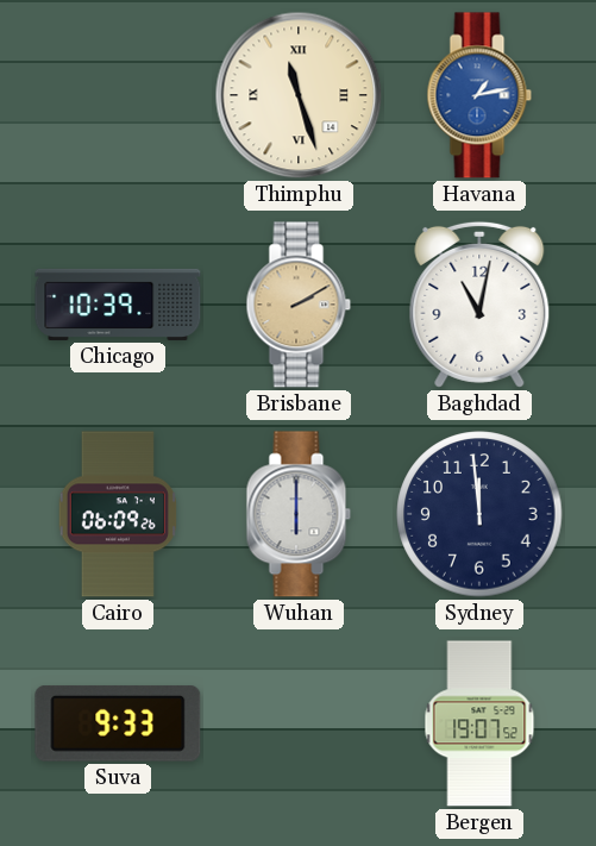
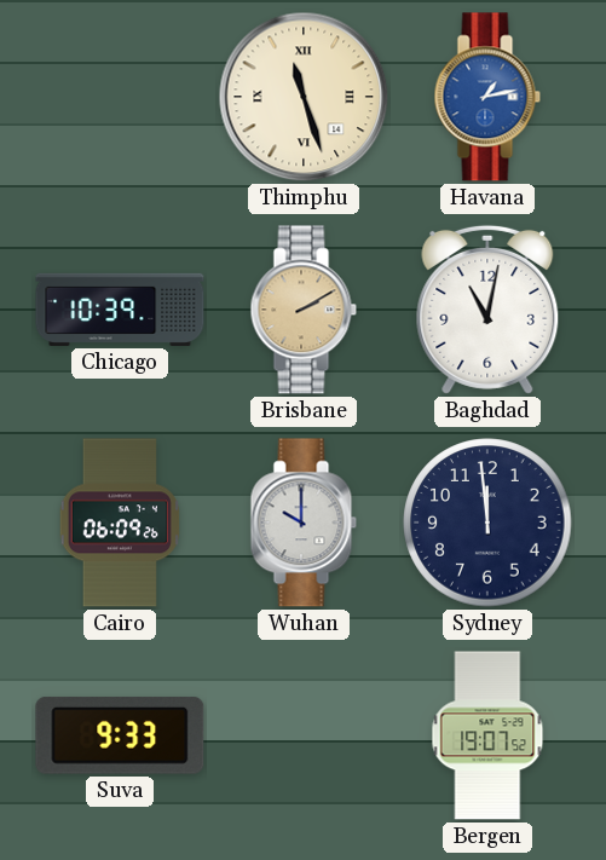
Wuhan: 6:00 -> 10:00 (304, 523)
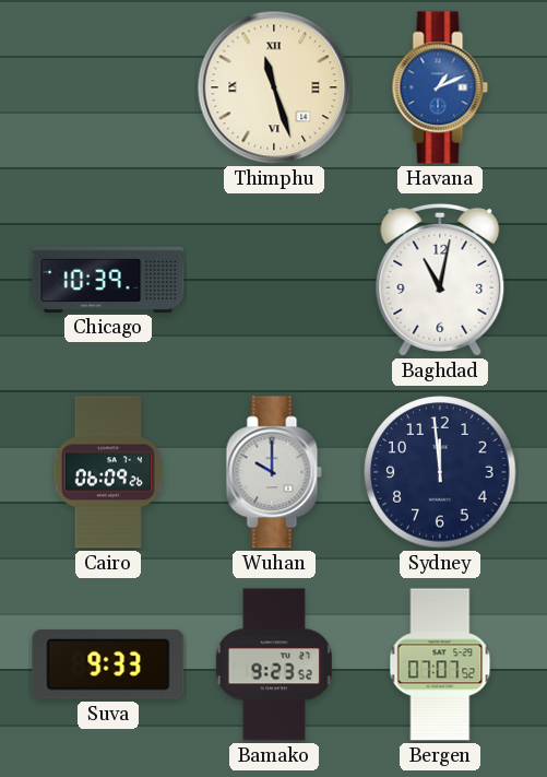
Havana: 1:13 -> 1:11 (440, 87)
Brisbane: 2:10 -> none (304, 310)
Bamako: none -> 9:23 (274, 664)
Bergen: 19:07 -> 07:07 (440, 664)
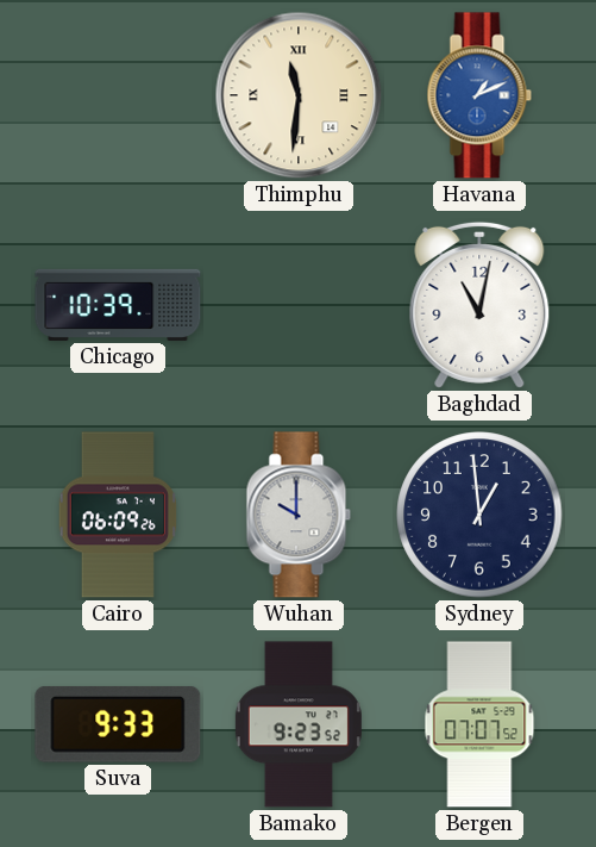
Thimphu: 11:27 -> 11:31 (299, 95)
Sydney: 11:59 -> 12:59 (479, 515)
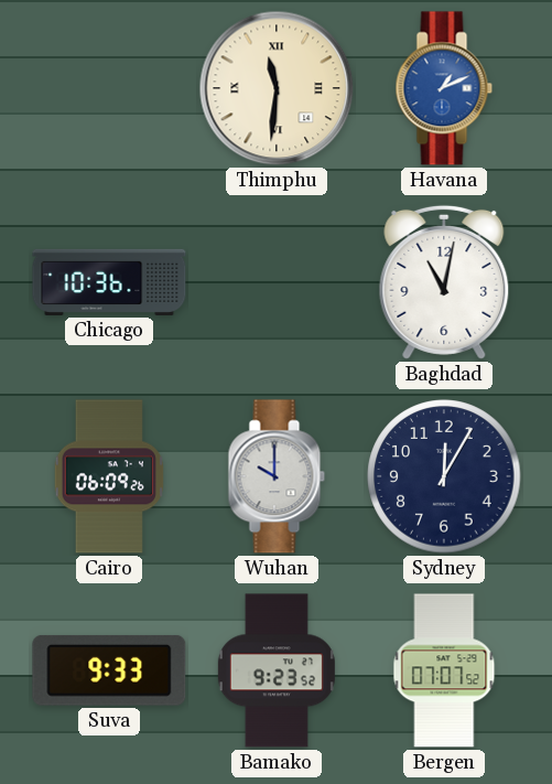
Chicago: 10:39 -> 10:36 (109, 282)
Sydney: 12:59 -> 12:05 (444, 476)
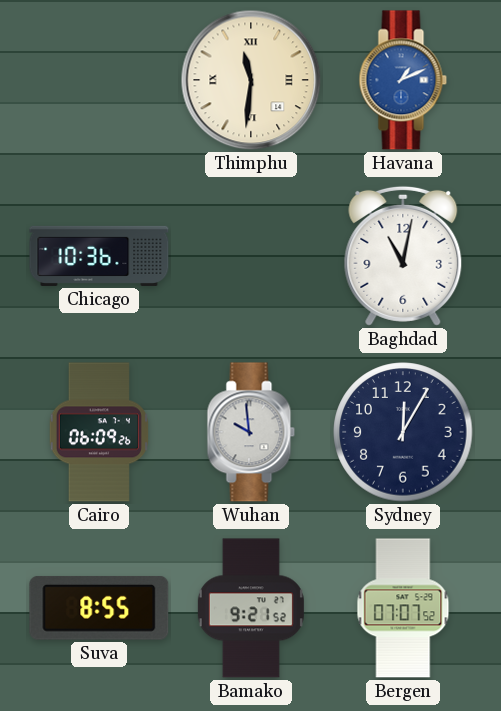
Wuhan: 10:00 -> 9:59 (251, 432)
Suva: 9:33 -> 8:55 (99, 608)
Bamako: 9:23 -> 9:21 (251, 608)
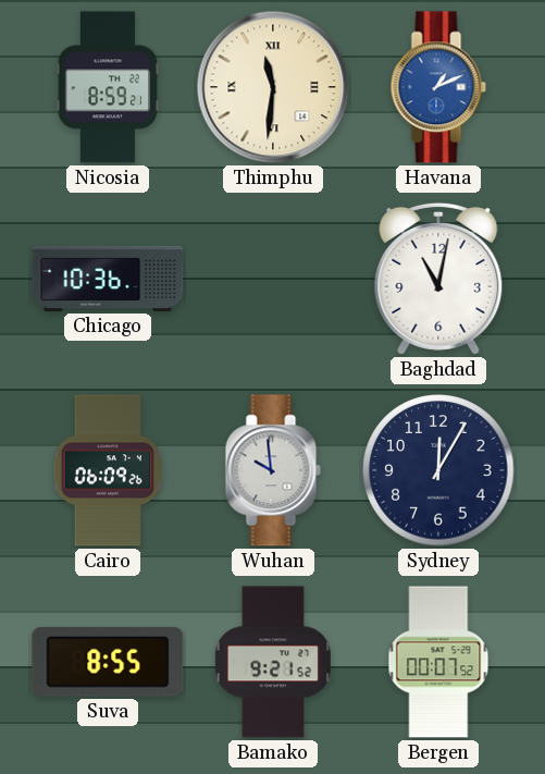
Nicosia: none -> 8:59 (108, 87)
Bergen: 07:07 -> 00:07 (438, 662)
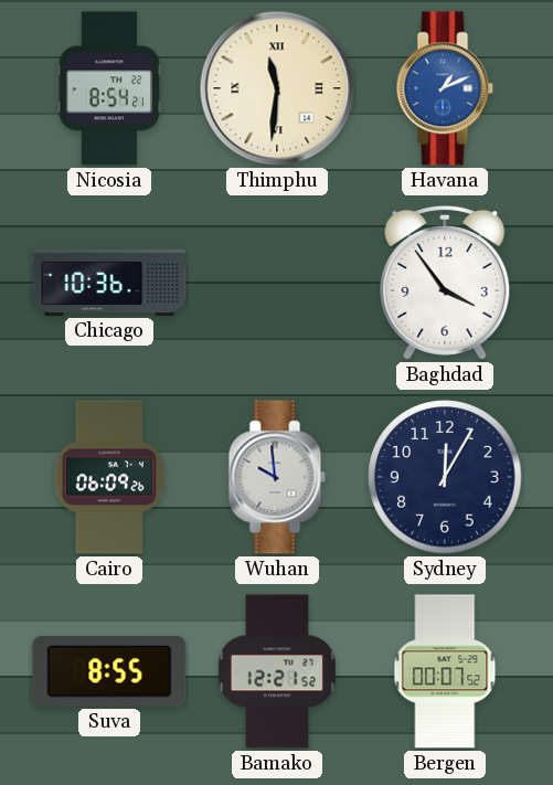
Nicosia: 8:59 -> 8:54 (109, 88)
Baghdad: 11:02 -> 3:54 (445, 283)
Bamako: 9:21 -> 12:21 (277, 671)
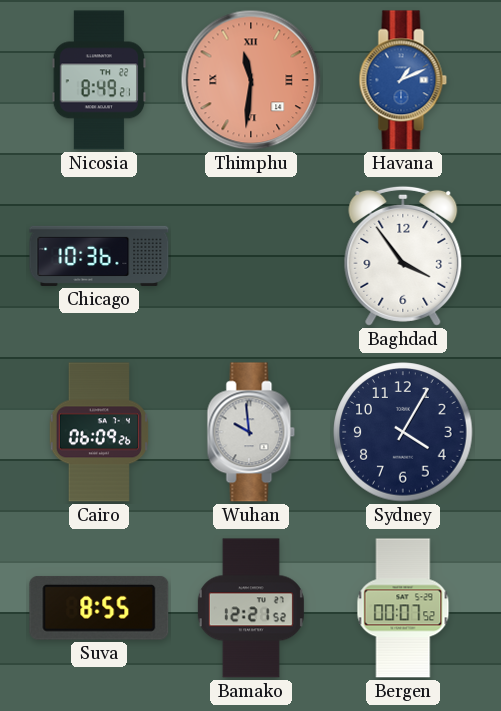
Nicosia: 8:54 -> 8:49 (99, 80)
Thimphu dial: cream -> salmon (251, 80)
Sydney: 12:05 -> 4:05 (403, 432)
